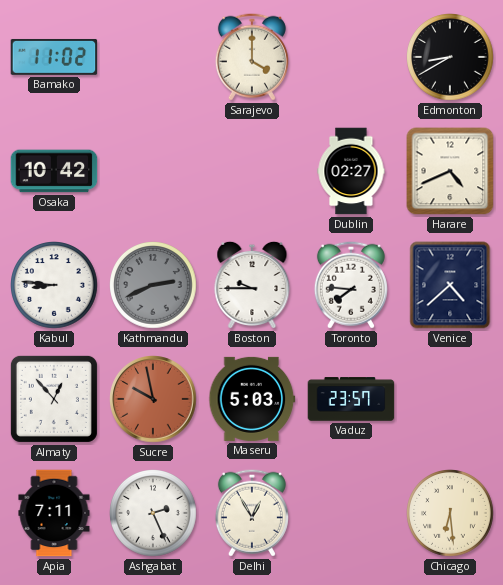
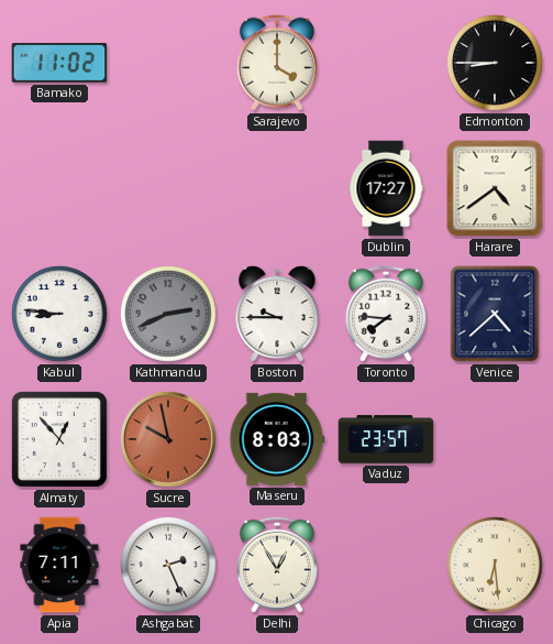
Edmonton: 8:40 -> 8:45 (496, 64)
Osaka: 10:42 -> none (54, 171)
Dublin: 02:27 -> 17:27 (386, 188)
Harare: 4:41 -> 4:39 (495, 188)
Maseru: 5:03 -> 8:03 (277, 439)
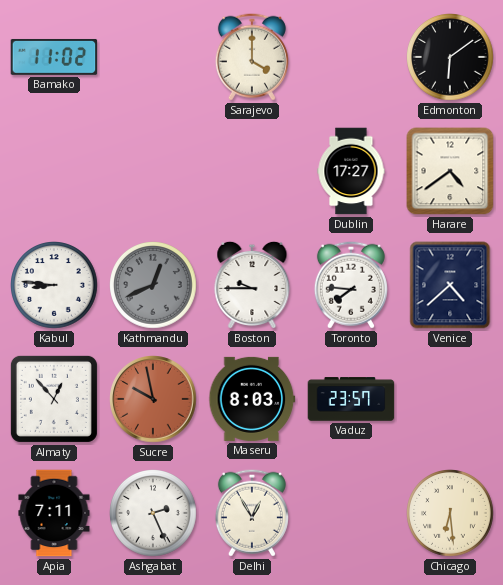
Edmonton: 8:45 -> 6:09 (451, 58)
Kathmandu: 2:41 -> 12:41 (154, 286)
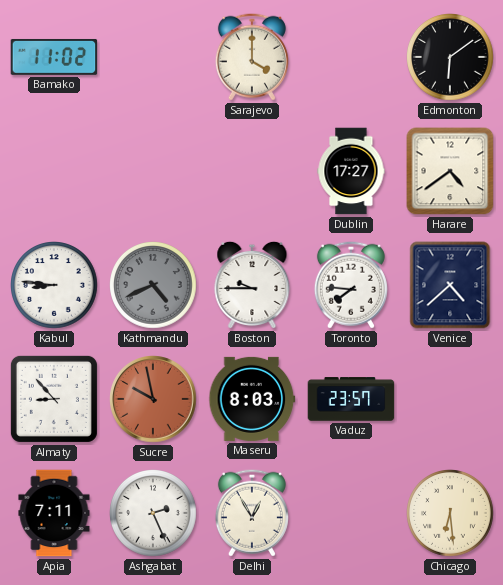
Kathmandu: 12:41 -> 4:41 (154, 286)
Almaty: 12:53 -> 8:53 (54, 399)
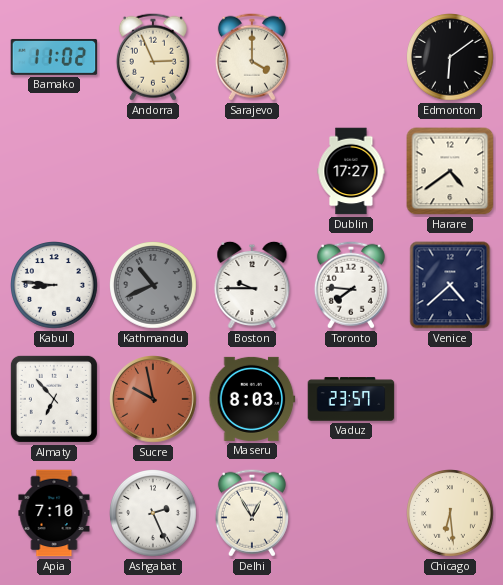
Andorra: none -> 2:56 (153, 57)
Kathmandu: 4:41 -> 10:41 (154, 286)
Almaty: 8:53 -> 6:53 (54, 399)
Apia: 7:11 -> 7:10 (54, 513)
